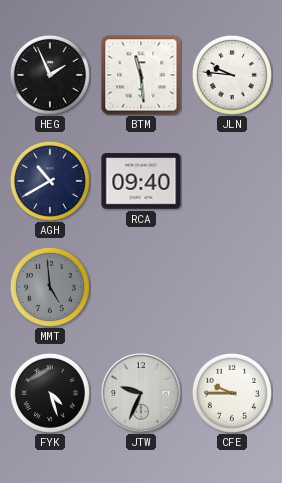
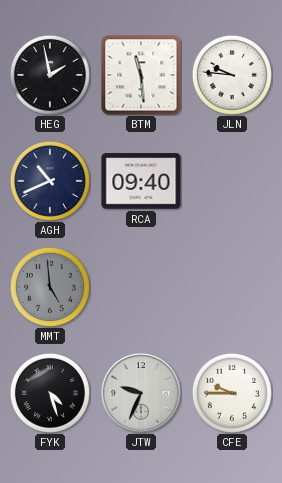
HEG: 1:56 -> 1:58 (50, 75)
AGH: 10:40 -> 10:41 (50, 181)
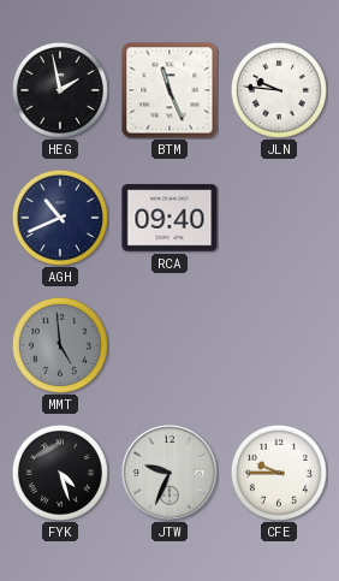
BTM: 11:29 -> 11:26 (169, 90)
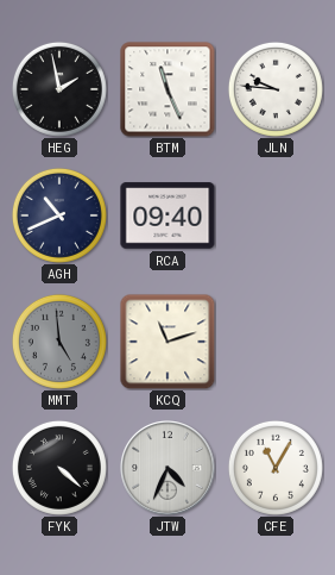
KCQ: none -> 11:12 (167, 342)
FYK: 4:27 -> 4:22 (59, 468)
JTW: 9:34 -> 4:34 (167, 468)
CFE: 9:45 -> 11:05 (276, 468)
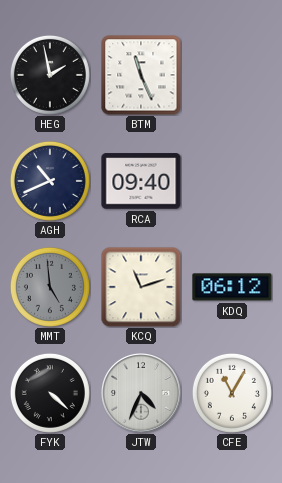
JLN: 9:46 -> none (276, 89)
KDQ: none -> 06:12 (232, 287)
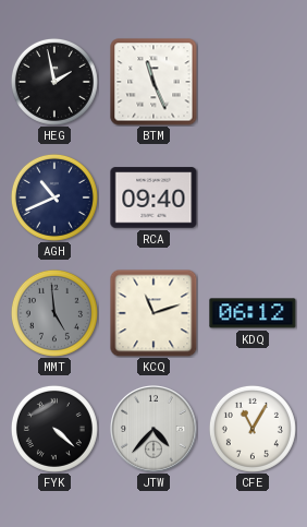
JTW: 4:34 -> 4:37 (153, 429)
